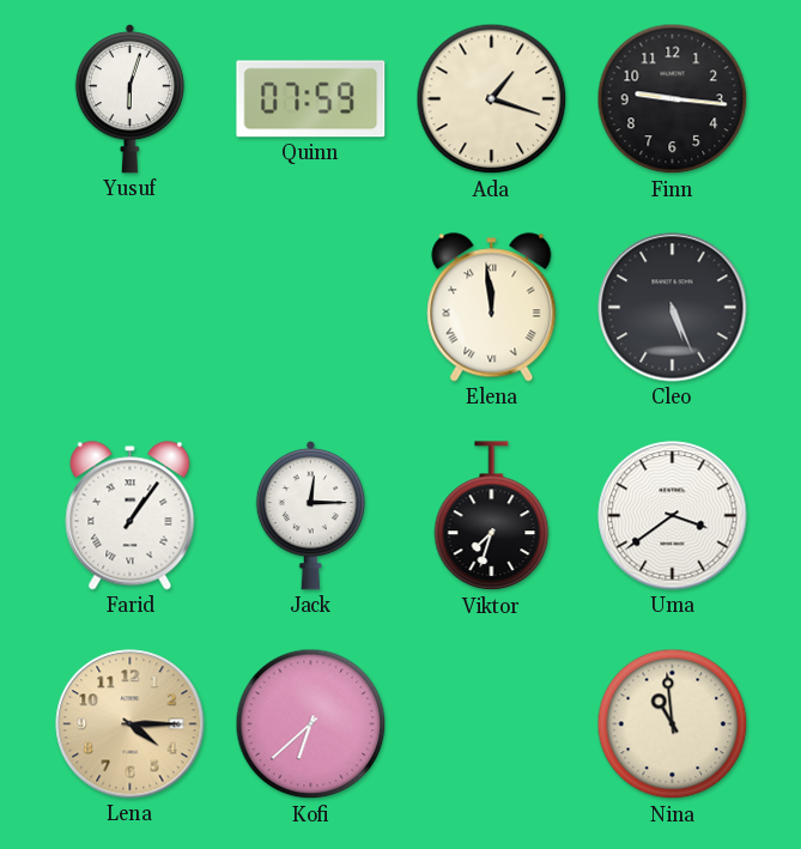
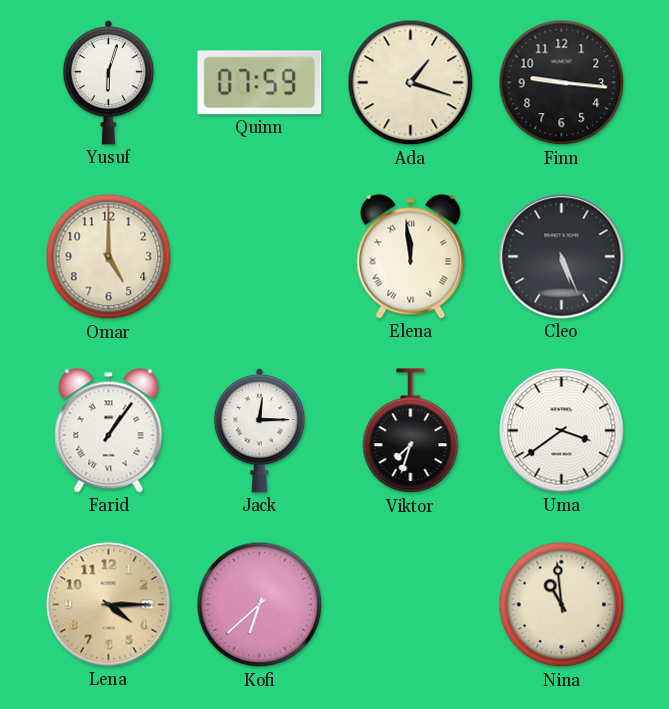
Omar: none -> 5:00 (109, 257)
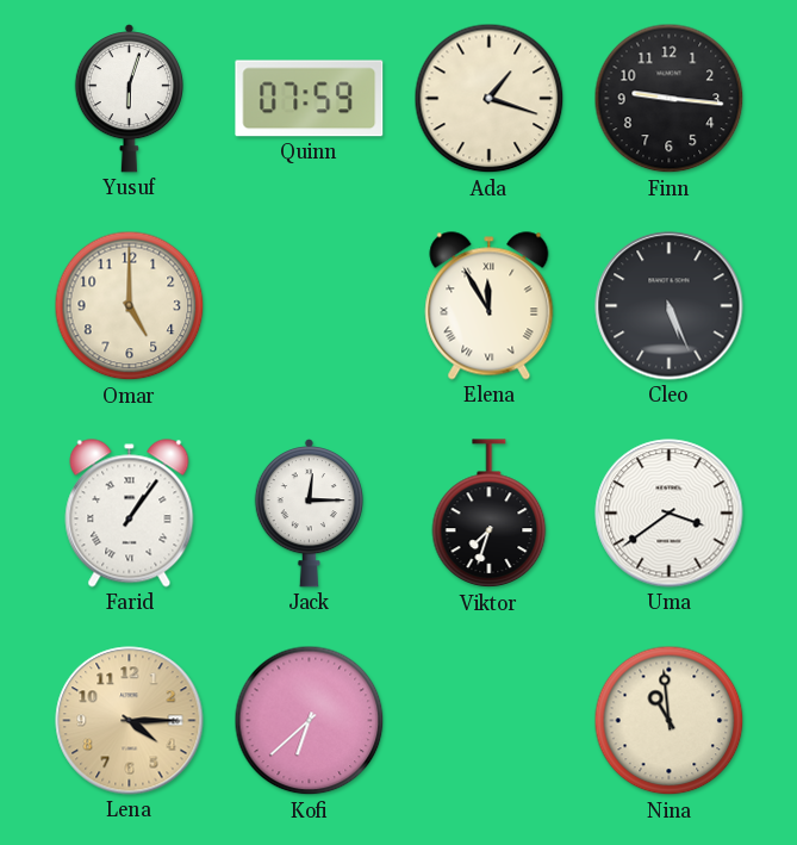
Elena: 11:59 -> 11:55 (490, 306)
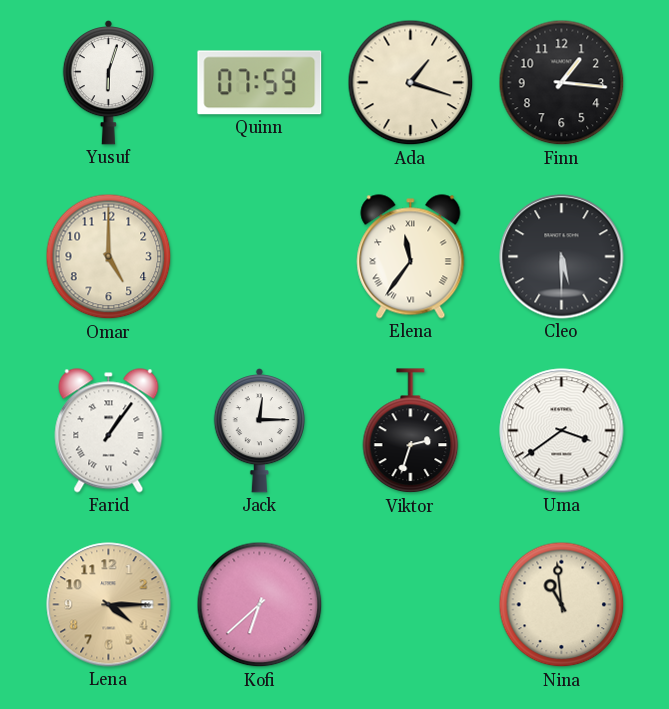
Finn: 9:16 -> 1:16 (562, 83)
Elena: 11:55 -> 11:36 (411, 257)
Cleo: 5:26 -> 5:30 (562, 257)
Viktor: 7:33 -> 2:33 (411, 431)
